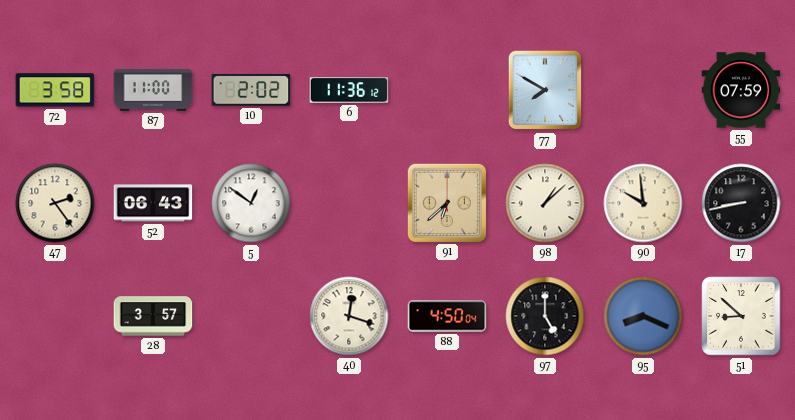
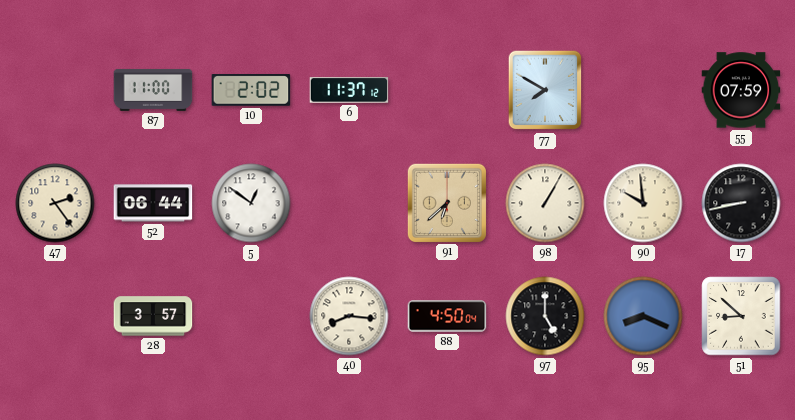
72: 3:58 -> none (55, 90)
6: 11:36 -> 11:37 (349, 90)
52: 06:43 -> 06:44 (153, 203)
98: 1:08 -> 1:05 (545, 203)
40: 12:18 -> 8:16 (349, 316)
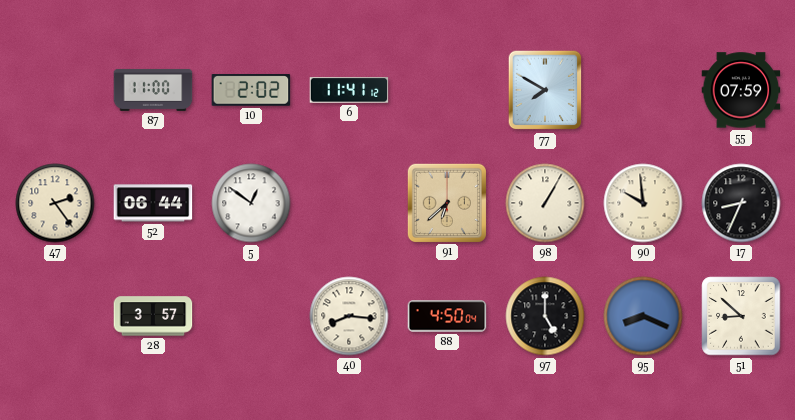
6: 11:37 -> 11:41 (349, 90)
17: 8:43 -> 8:34 (741, 203)
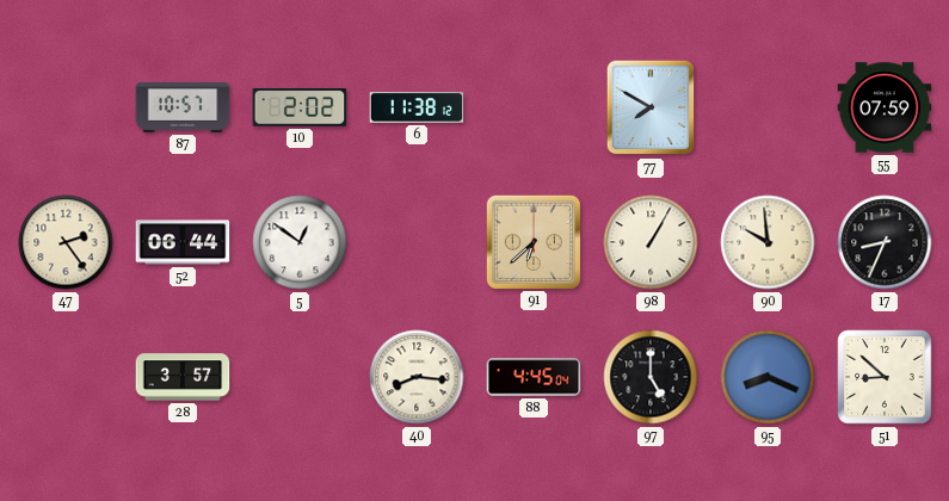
87: 11:00 -> 10:57 (183, 107)
6: 11:41 -> 11:38 (417, 107)
88: 4:50 -> 4:45 (534, 377)
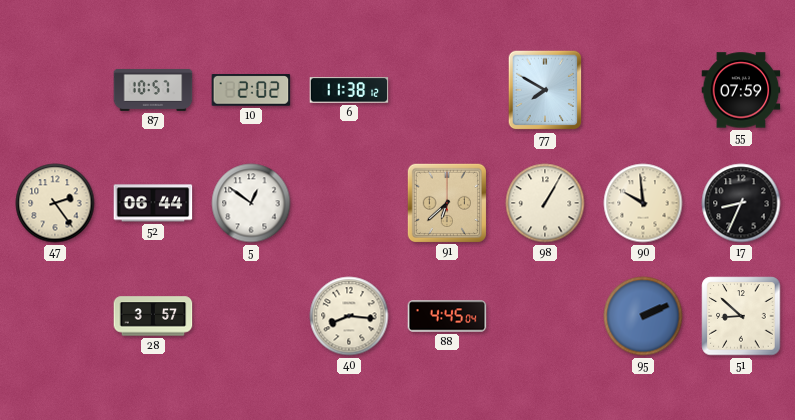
97: 5:00 -> none (651, 377)
95: 8:19 -> 2:11 (643, 316)
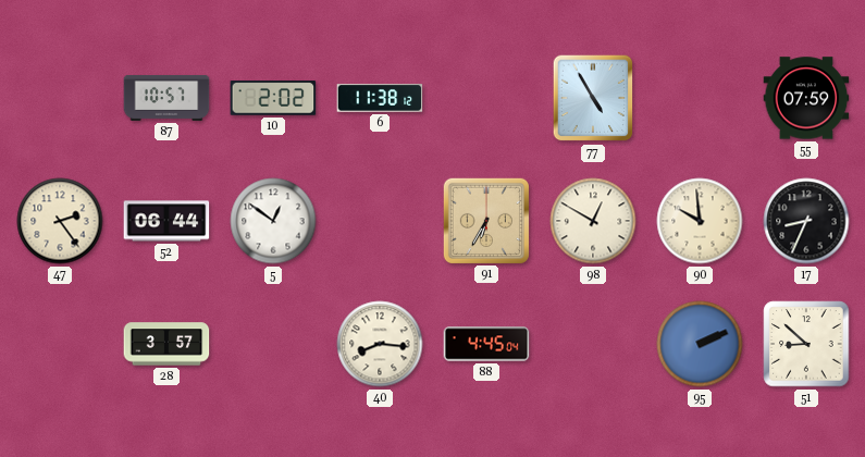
77: 7:50 -> 4:55 (593, 98)
91: 6:38 -> 6:35 (485, 220)
98: 1:05 -> 12:50 (593, 221)
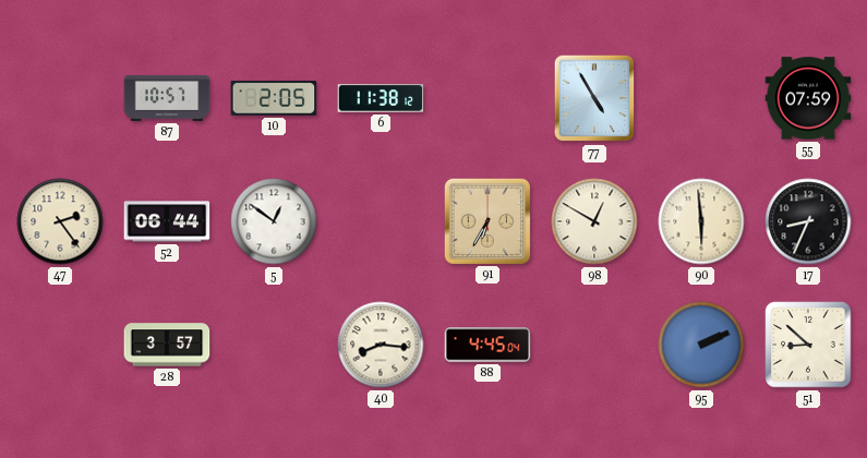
10: 2:02 -> 2:05 (274, 98)
90: 9:59 -> 5:59 (701, 221)
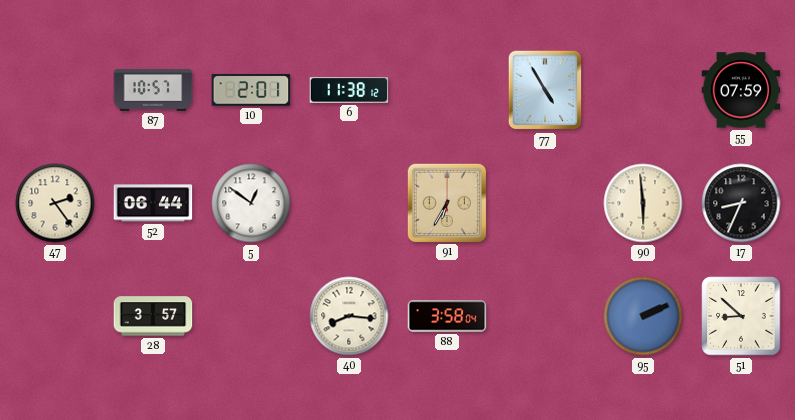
10: 2:05 -> 2:01 (251, 90)
98: 12:50 -> none (594, 221)
88: 4:45 -> 3:58 (447, 316)
